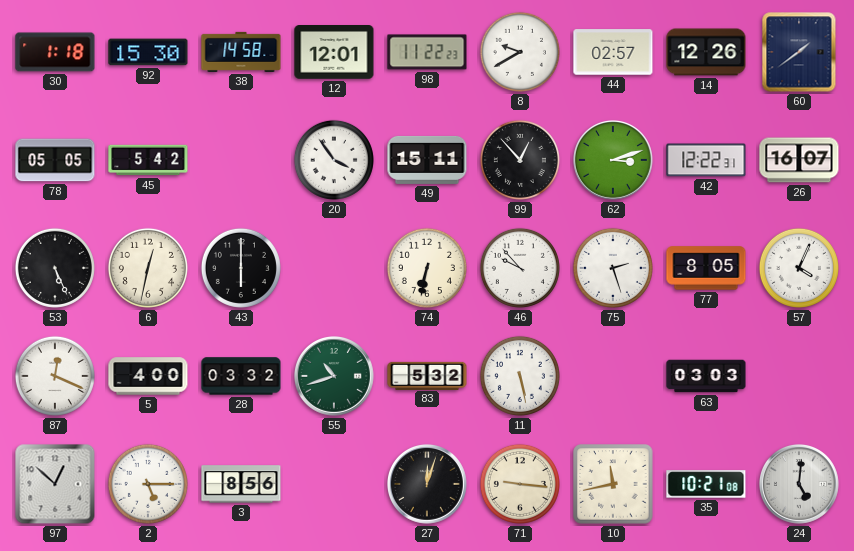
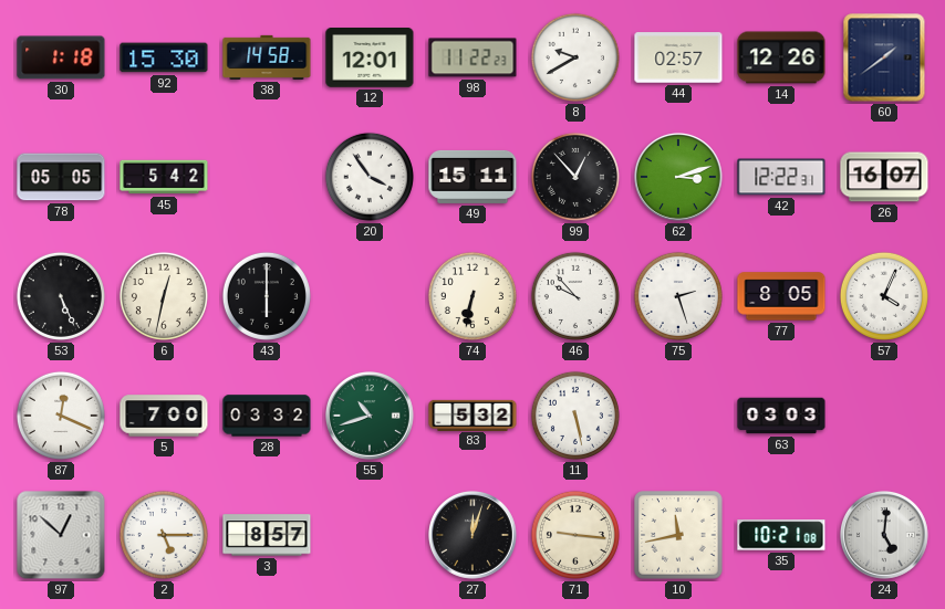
5: 4:00 -> 7:00 (164, 416)
3: 8:56 -> 8:57 (267, 535)
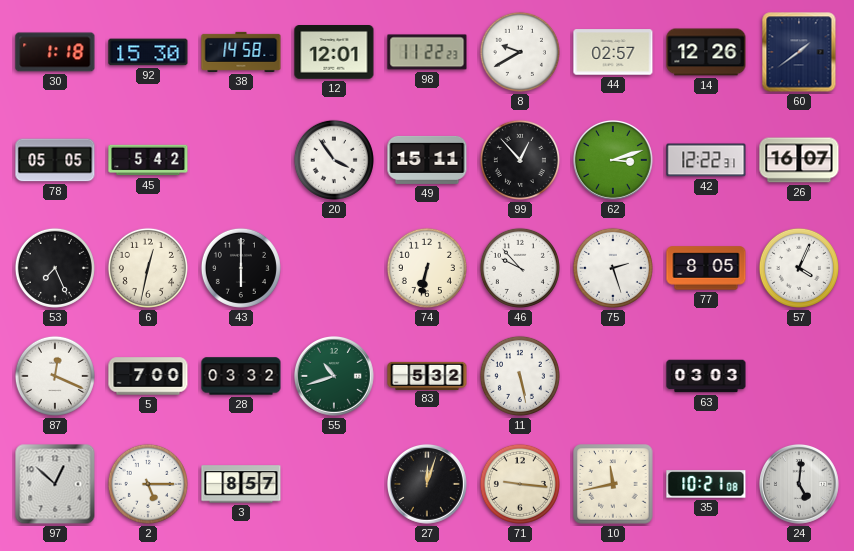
53: 5:26 -> 7:26 (55, 268)
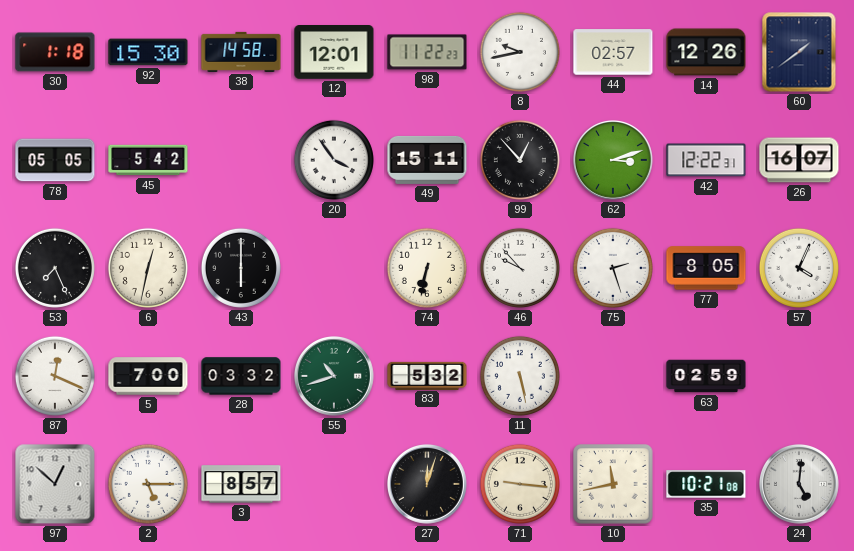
8: 9:40 -> 9:43 (520, 52)
63: 03:03 -> 02:59 (706, 376)
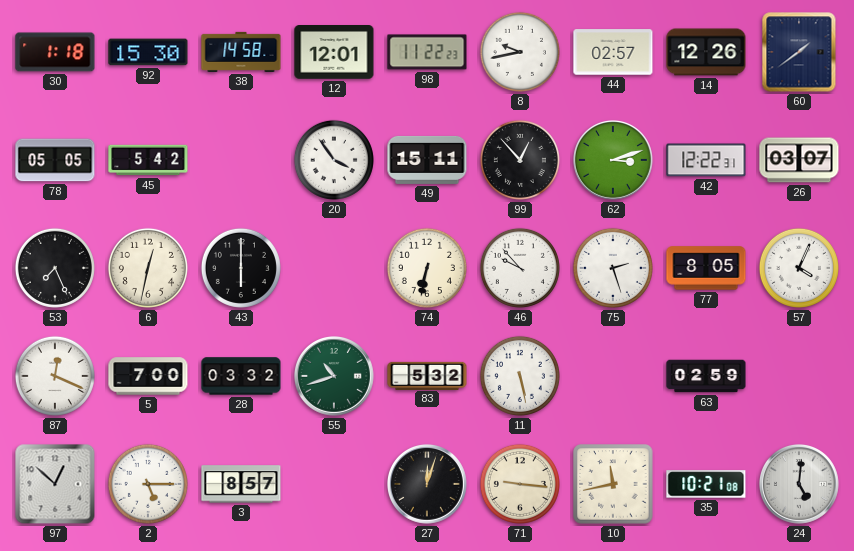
26: 16:07 -> 03:07 (799, 160)
